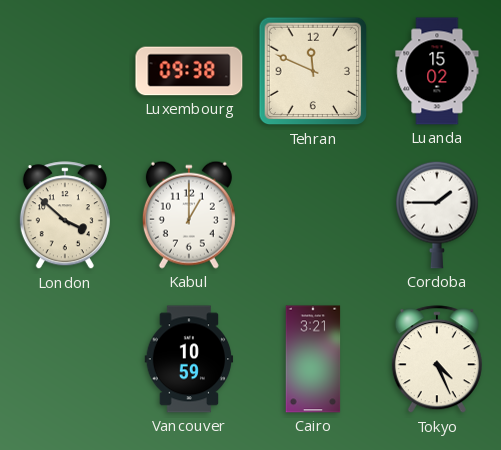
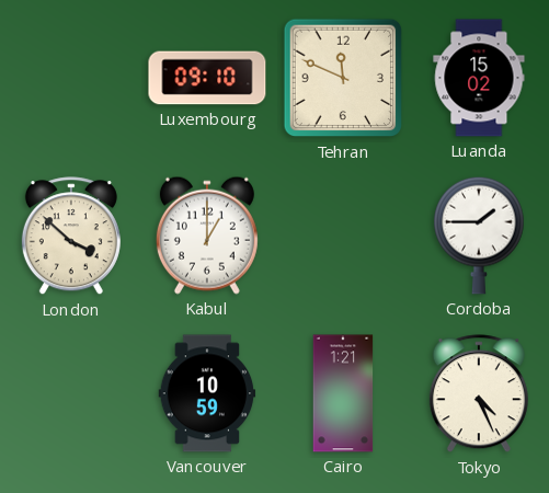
Luxembourg: 09:38 -> 09:10 (207, 78)
Cairo: 3:21 -> 1:21 (343, 393)
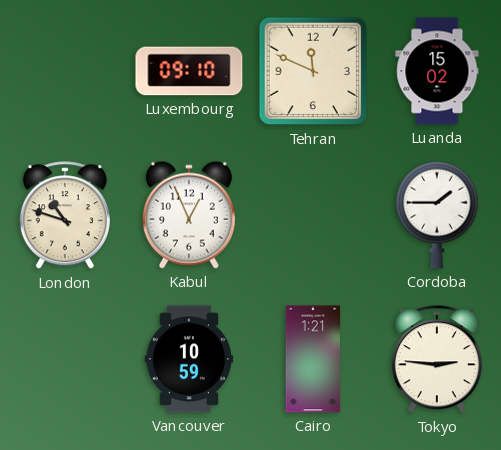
London: 3:52 -> 10:48 (65, 216)
Kabul: 1:00 -> 12:56 (189, 215)
Tokyo: 4:26 -> 2:46 (437, 360)
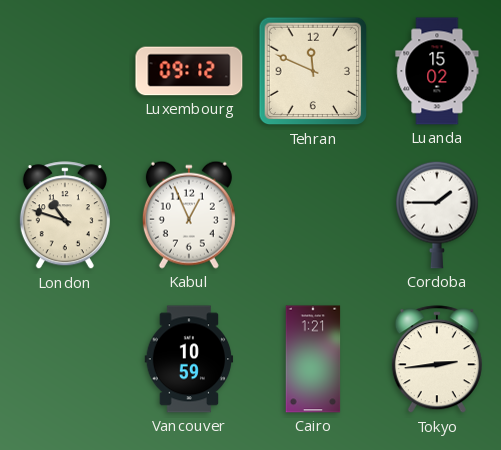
Luxembourg: 09:10 -> 09:12 (189, 71)
Tokyo: 2:46 -> 2:44 (437, 360)
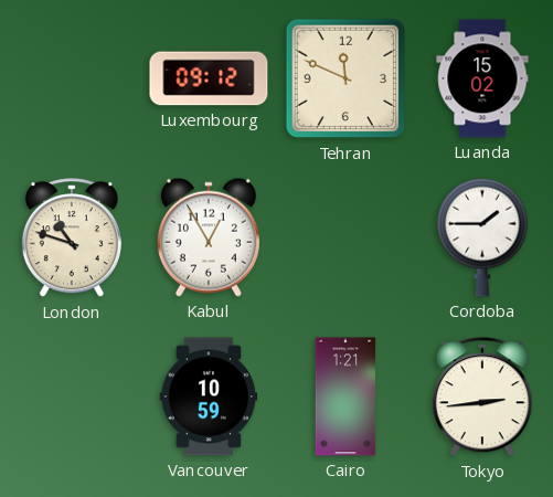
Kabul: 12:56 -> 12:55 (209, 237)
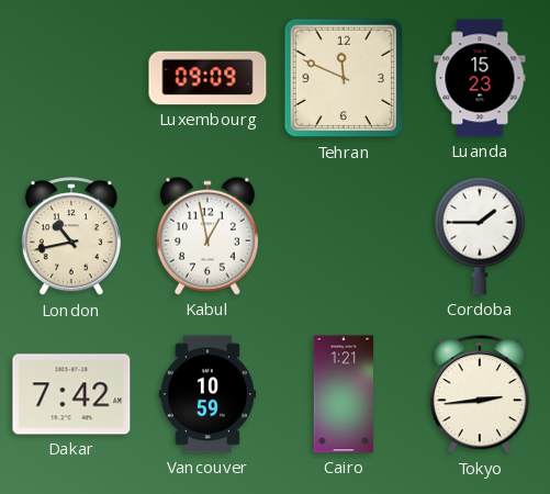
Luxembourg: 09:12 -> 09:09 (207, 78)
Luanda: 15:02 -> 15:23 (480, 78)
London: 10:48 -> 10:43 (71, 237)
Kabul: 12:55 -> 12:58 (207, 236)
Dakar: none -> 7:42 (71, 394)
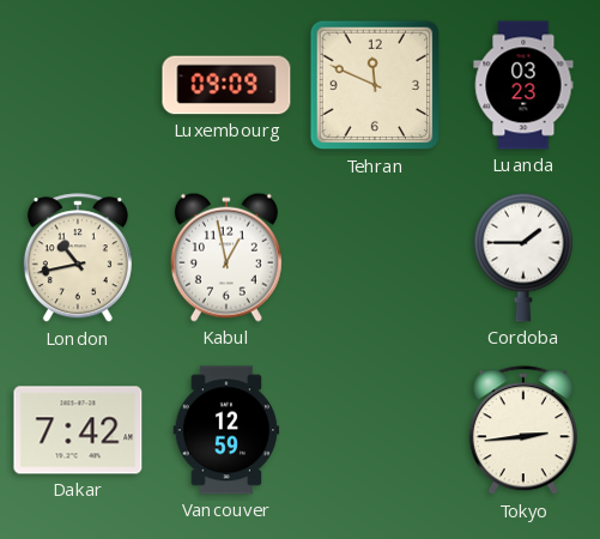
Luanda: 15:23 -> 03:23 (523, 85)
Vancouver: 10:59 -> 12:59 (226, 430)
Cairo: 1:21 -> none (344, 394)
